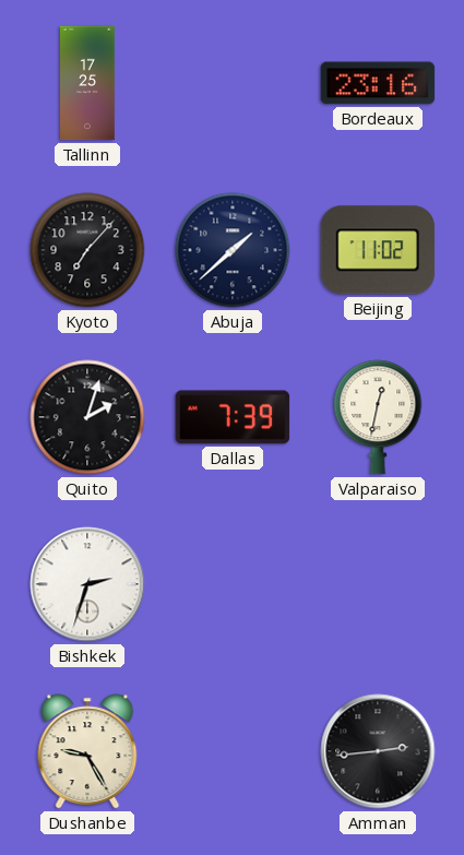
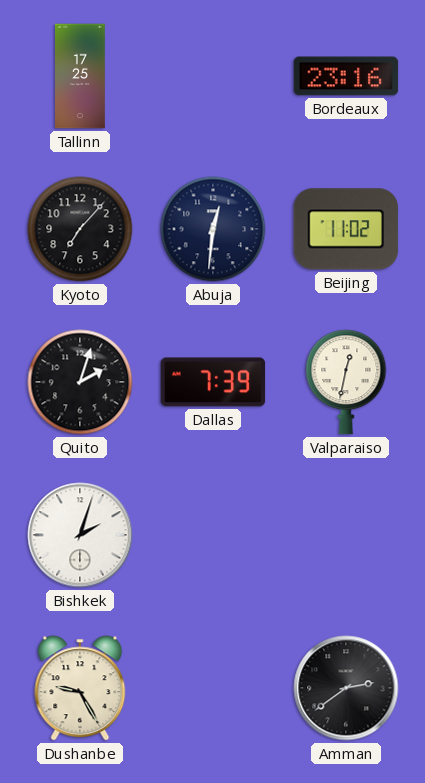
Abuja: 1:38 -> 12:31 (213, 229)
Bishkek: 2:33 -> 2:03 (80, 535)
Amman: 2:44 -> 2:39 (346, 688)
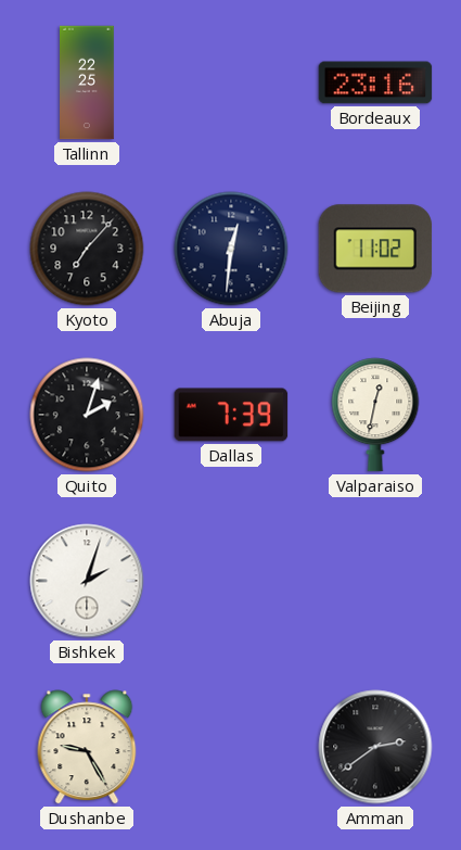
Tallinn: 17:25 -> 22:25 (87, 83)
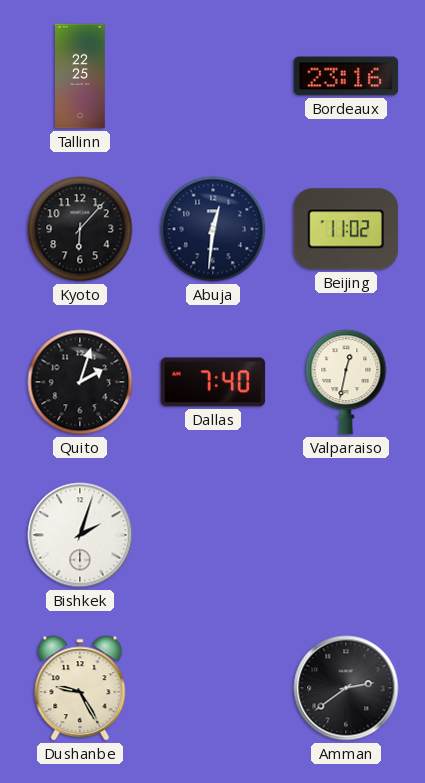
Kyoto: 7:07 -> 6:07 (80, 229)
Dallas: 7:39 -> 7:40 (213, 382)
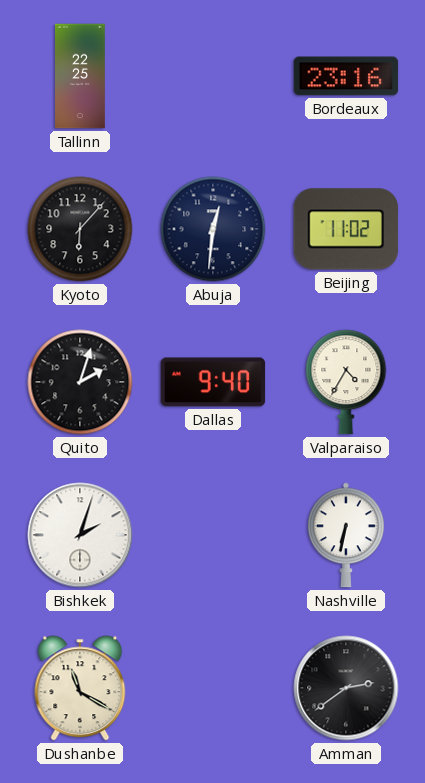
Dallas: 7:40 -> 9:40 (213, 382)
Valparaiso: 12:32 -> 4:35 (346, 382)
Nashville: none -> 6:32 (346, 535)
Dushanbe: 9:25 -> 11:20 (80, 688)
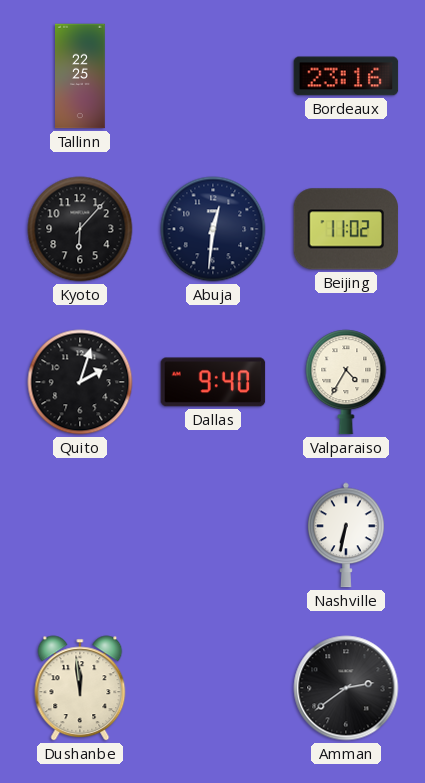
Bishkek: 2:03 -> none (80, 535)
Dushanbe: 11:20 -> 11:59 (80, 688)
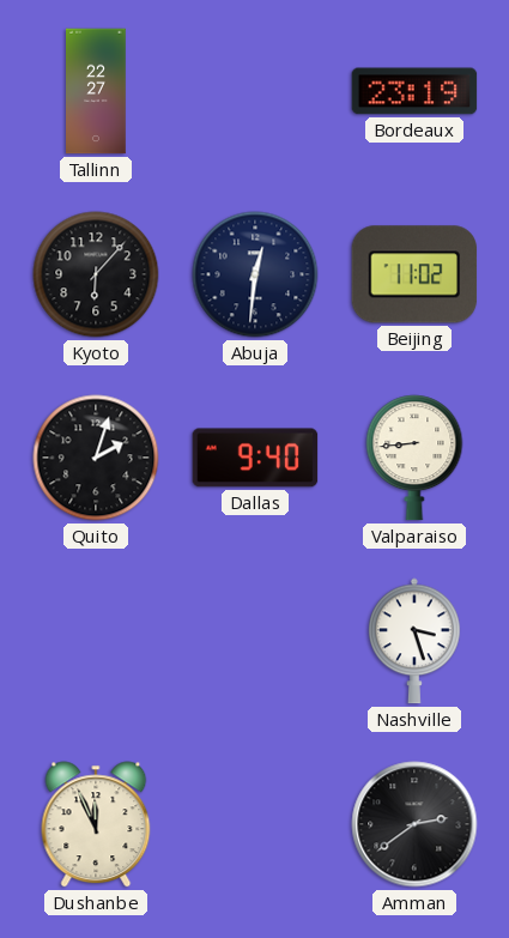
Tallinn: 22:25 -> 22:27 (96, 91)
Bordeaux: 23:16 -> 23:19 (414, 91)
Valparaiso: 4:35 -> 8:44 (414, 458)
Nashville: 6:32 -> 3:27 (414, 641)
Dushanbe: 11:59 -> 11:56 (96, 824)
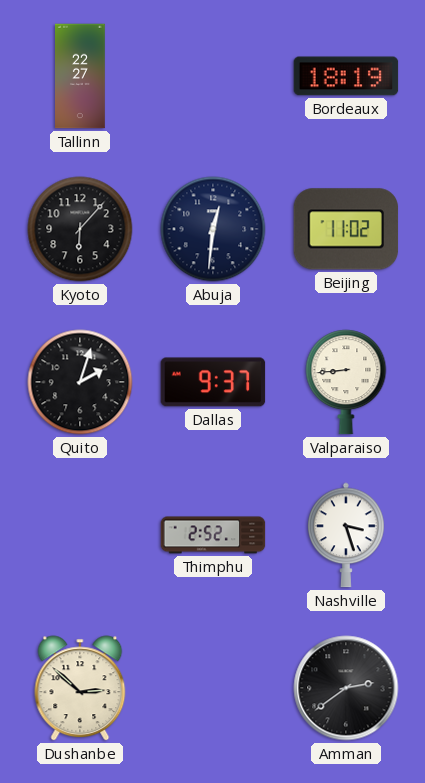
Bordeaux: 23:19 -> 18:19 (346, 76)
Dallas: 9:40 -> 9:37 (213, 382)
Thimphu: none -> 2:52 (213, 535)
Dushanbe: 11:56 -> 2:52 (80, 688)
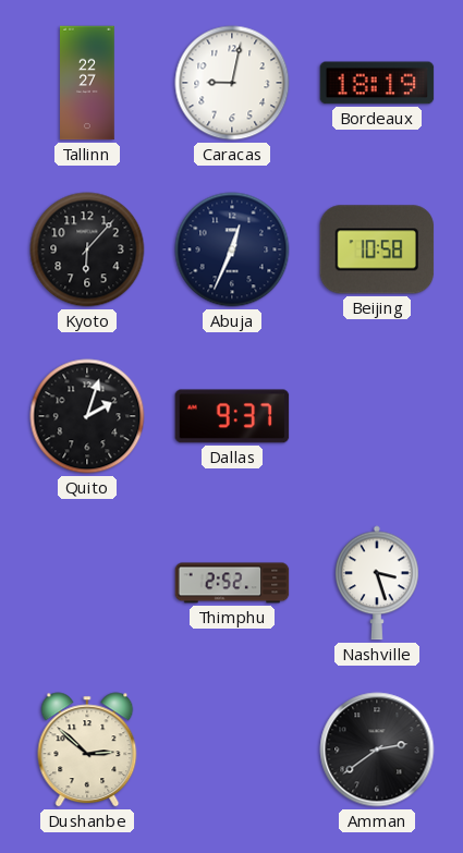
Caracas: none -> 9:02 (232, 83)
Abuja: 12:31 -> 12:34 (232, 249)
Beijing: 11:02 -> 10:58 (377, 249)
Valparaiso: 8:44 -> none (346, 382)
